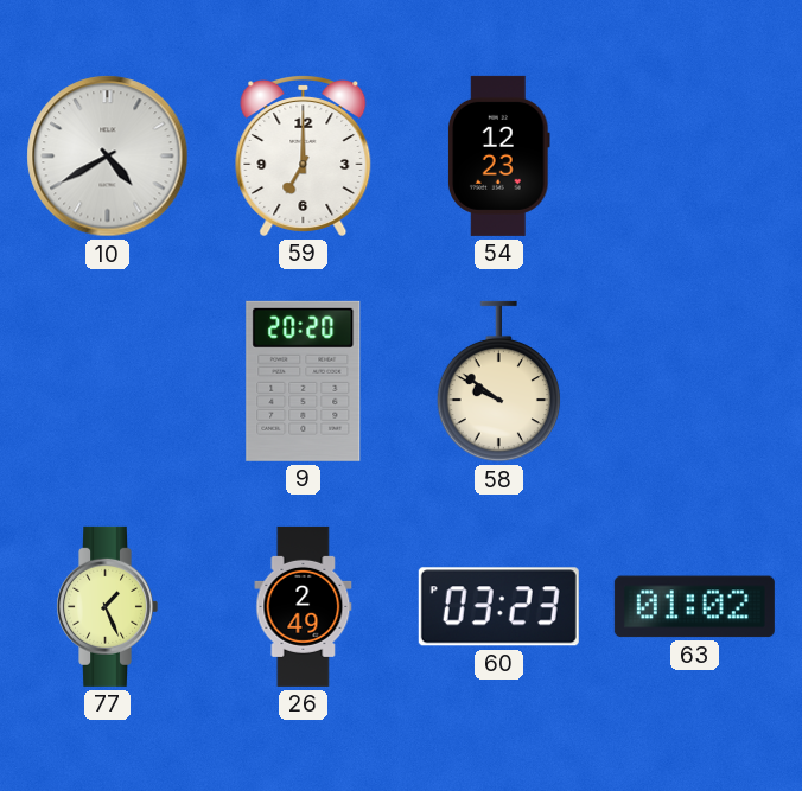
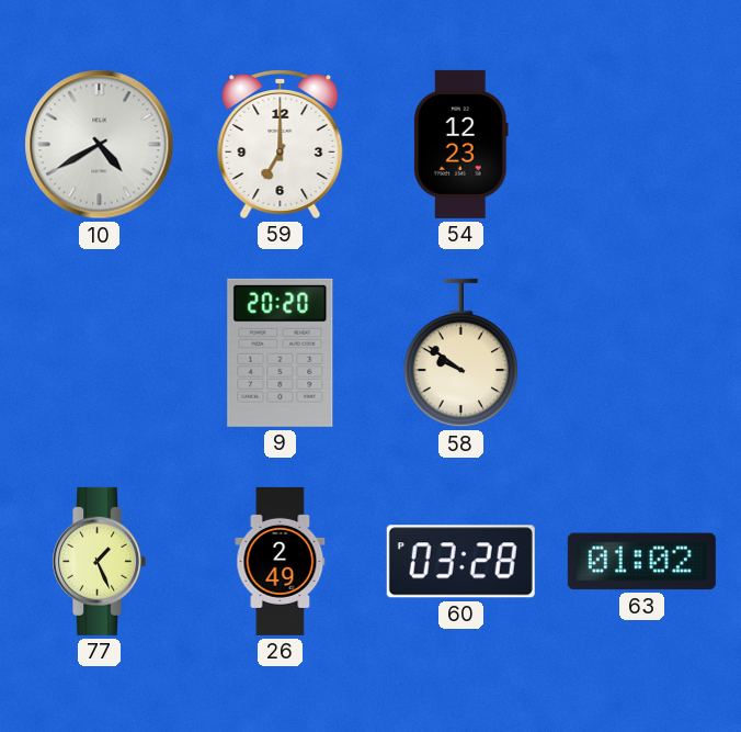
60: 03:23 -> 03:28 (460, 562)
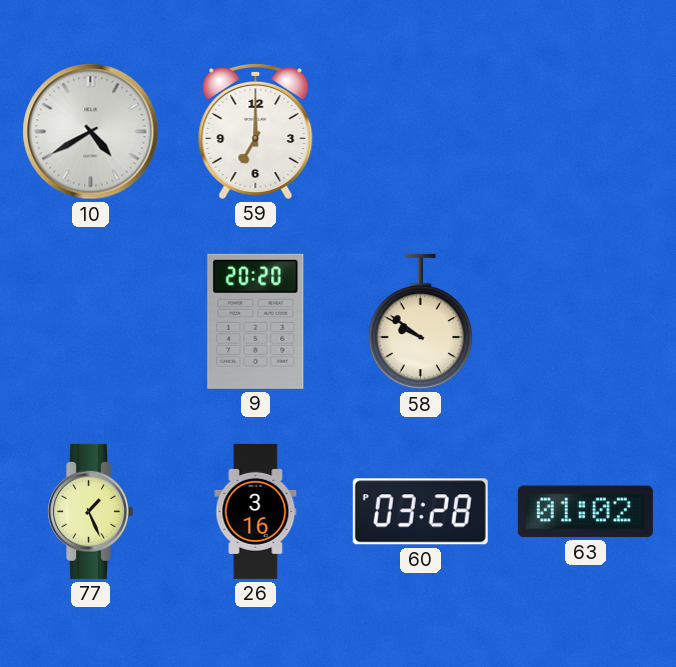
54: 12:23 -> none (461, 144)
26: 2:49 -> 3:16 (256, 511)
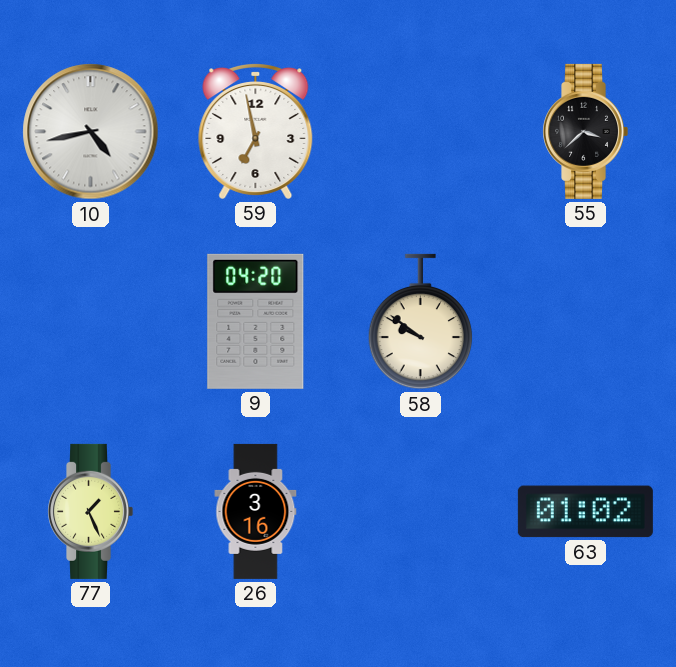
10: 4:40 -> 4:43 (91, 132)
59: 7:00 -> 6:58 (256, 132)
55: none -> 3:38 (586, 131)
9: 20:20 -> 04:20 (256, 321)
60: 03:28 -> none (420, 512)
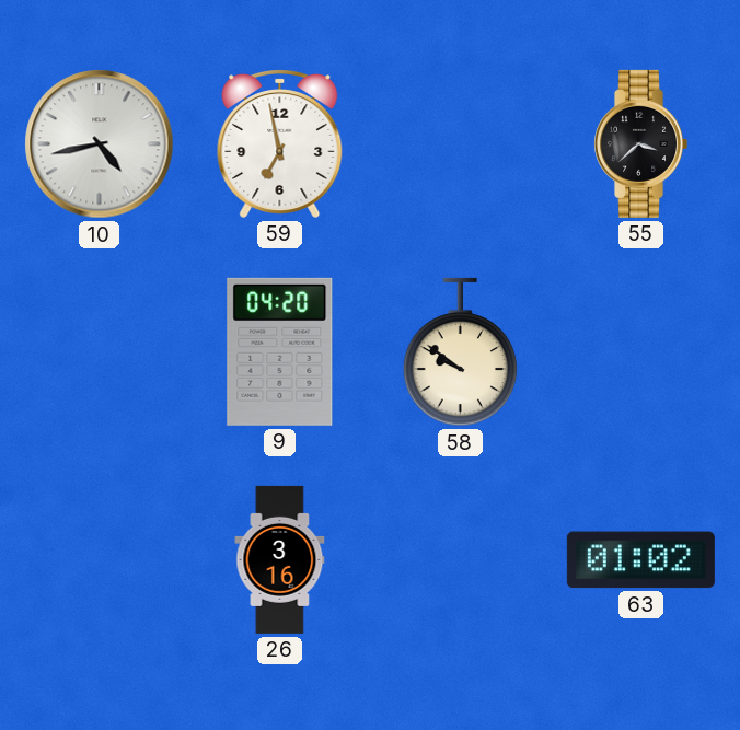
77: 1:26 -> none (91, 511)
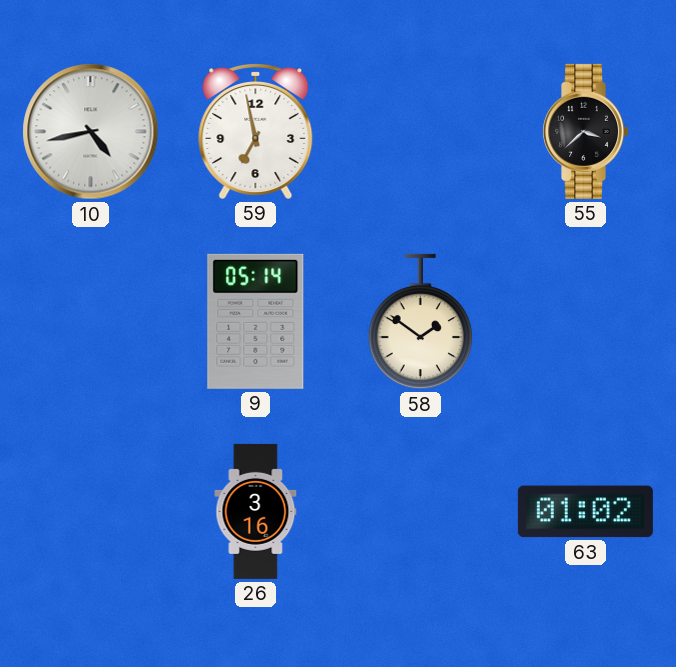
9: 04:20 -> 05:14 (256, 321)
58: 9:51 -> 1:51 (420, 322)
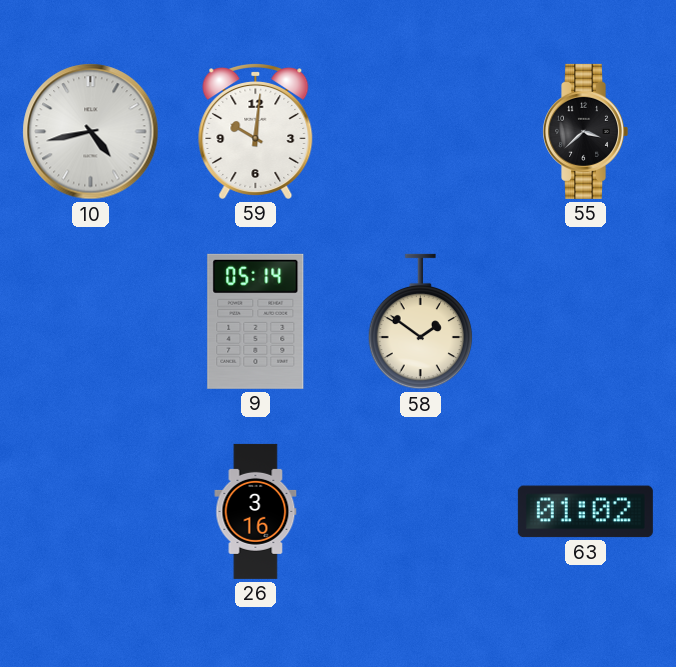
59: 6:58 -> 10:01 (256, 132)
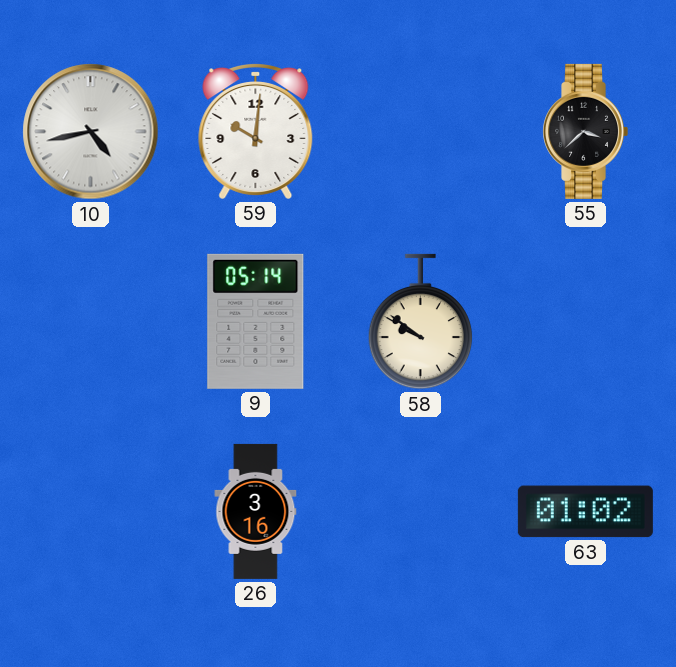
58: 1:51 -> 9:51 (420, 322)
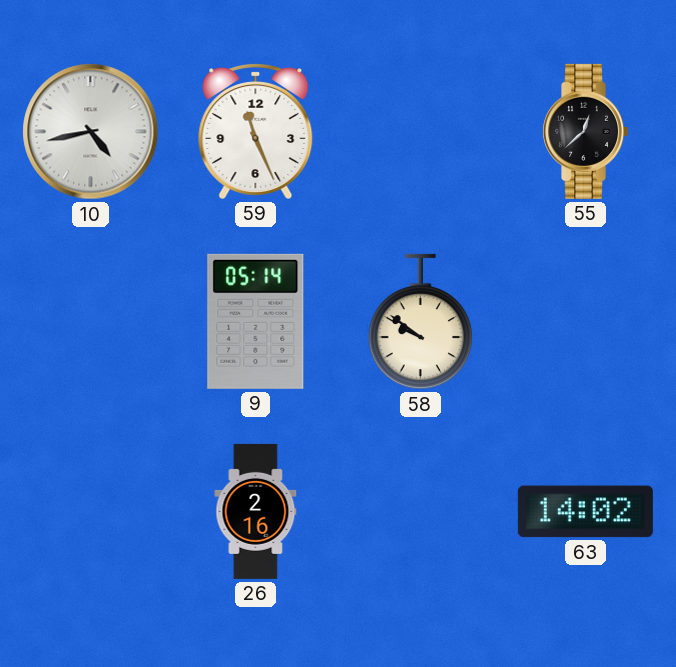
59: 10:01 -> 11:26 (256, 132)
55: 3:38 -> 12:38 (586, 131)
26: 3:16 -> 2:16 (256, 511)
63: 01:02 -> 14:02 (585, 512)
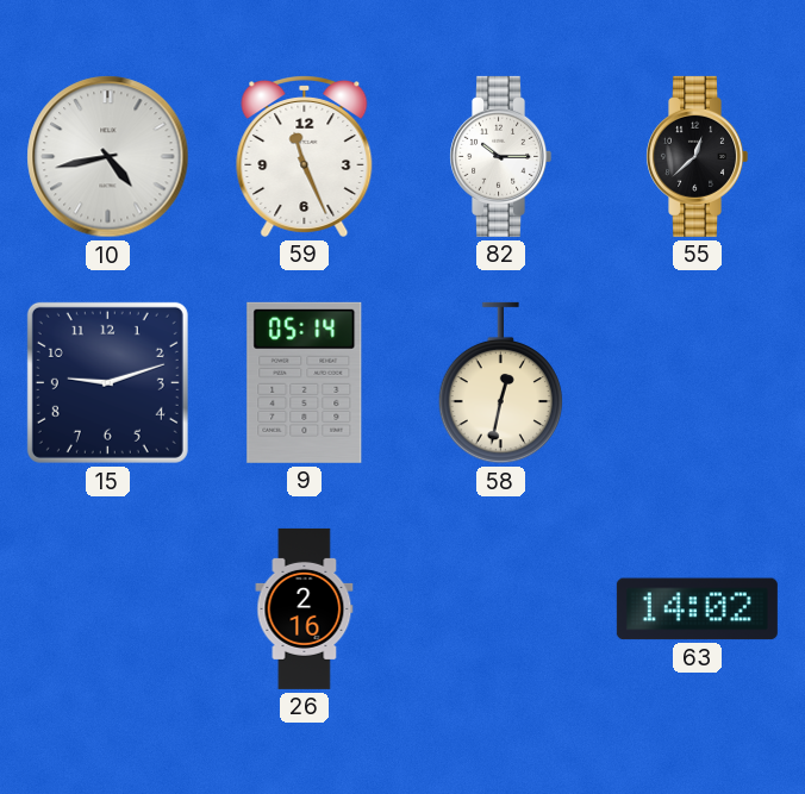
82: none -> 10:15 (501, 156)
15: none -> 9:12 (107, 382)
58: 9:51 -> 12:32 (500, 383)
